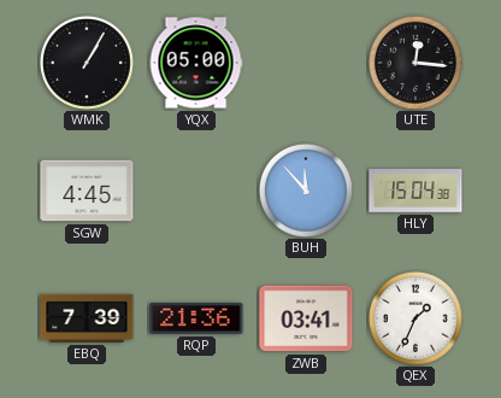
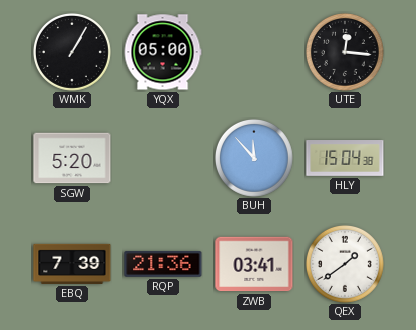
SGW: 4:45 -> 5:20 (72, 158)
QEX: 1:34 -> 1:39 (345, 264)
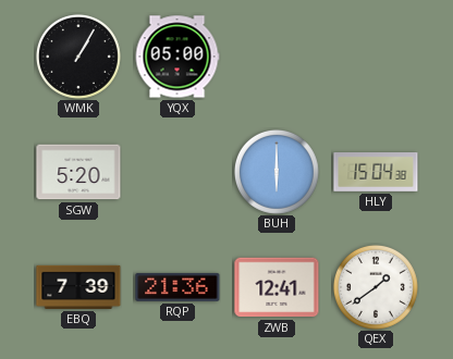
UTE: 12:16 -> none (345, 52)
BUH: 11:53 -> 6:00 (277, 172)
ZWB: 03:41 -> 12:41 (277, 287)
